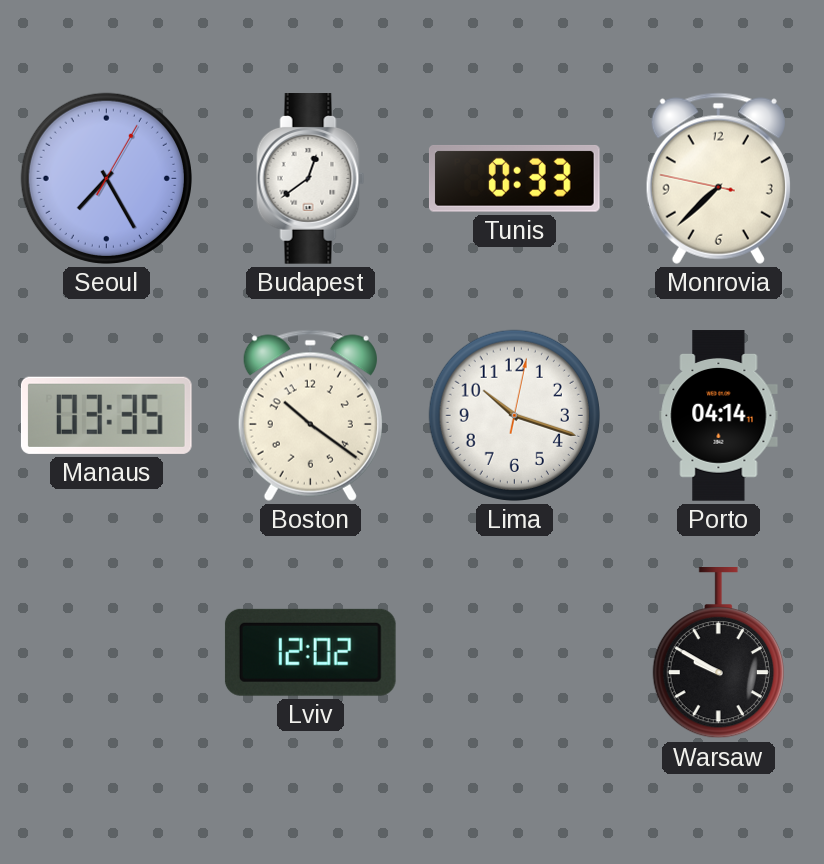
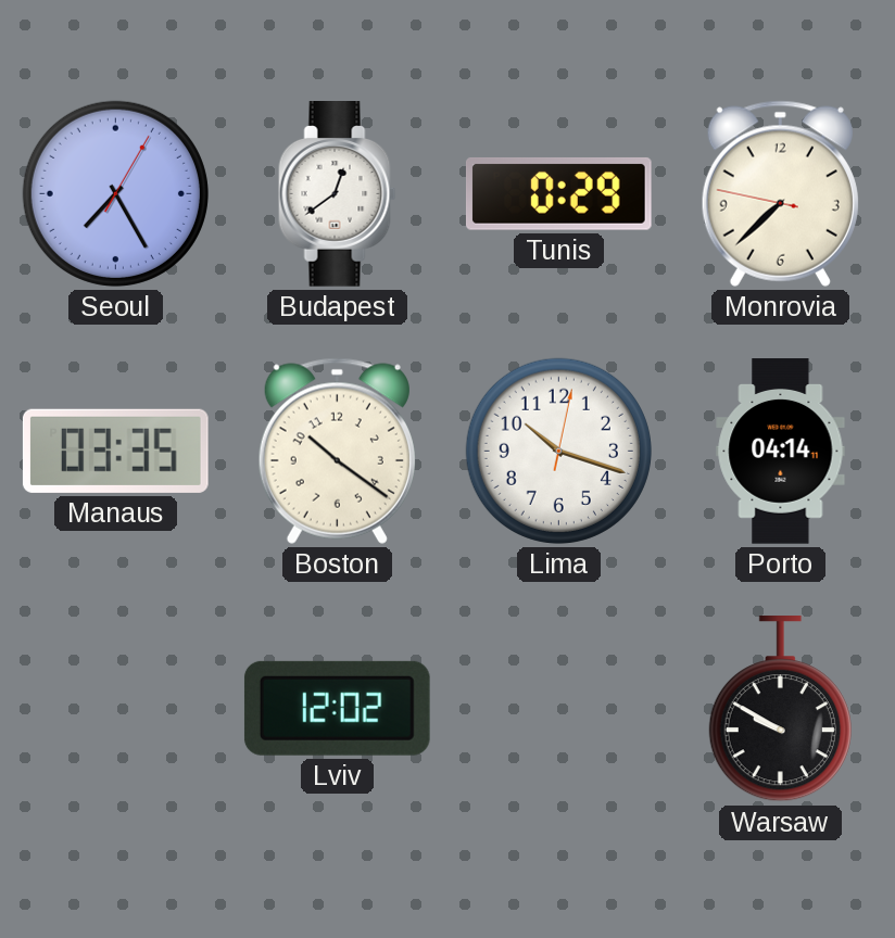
Tunis: 0:33 -> 0:29 (558, 193)
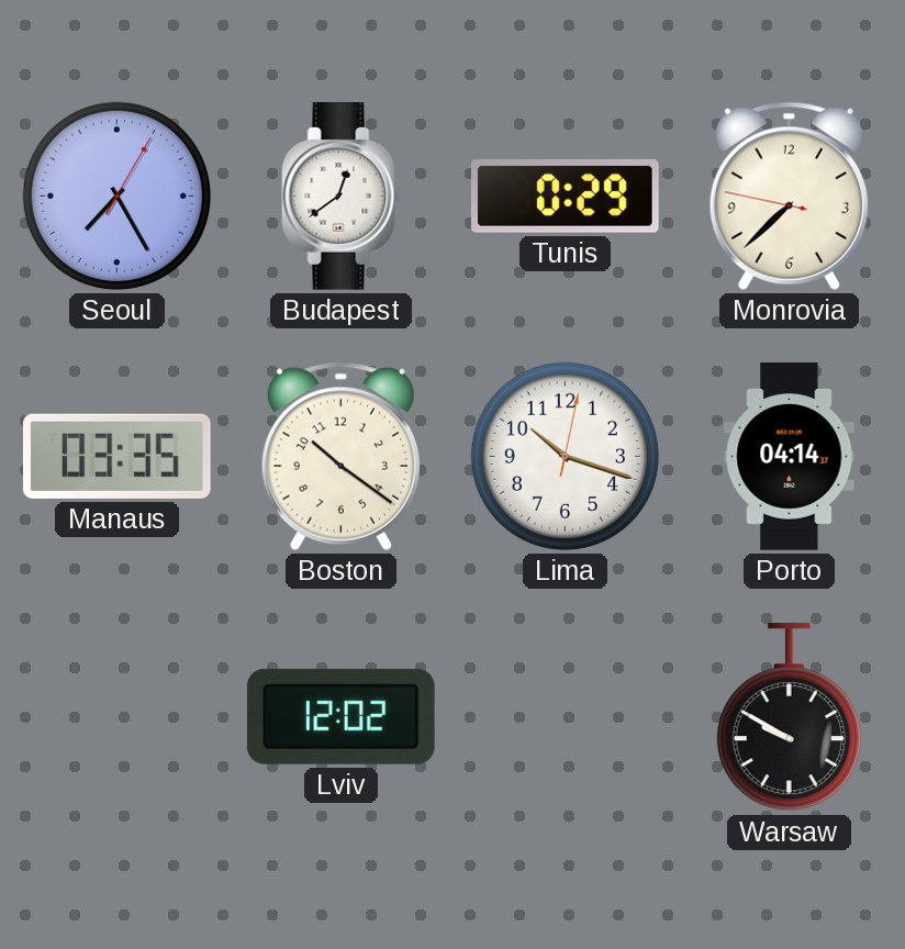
Porto: 04:14:11 -> 04:14:37 (790, 457)
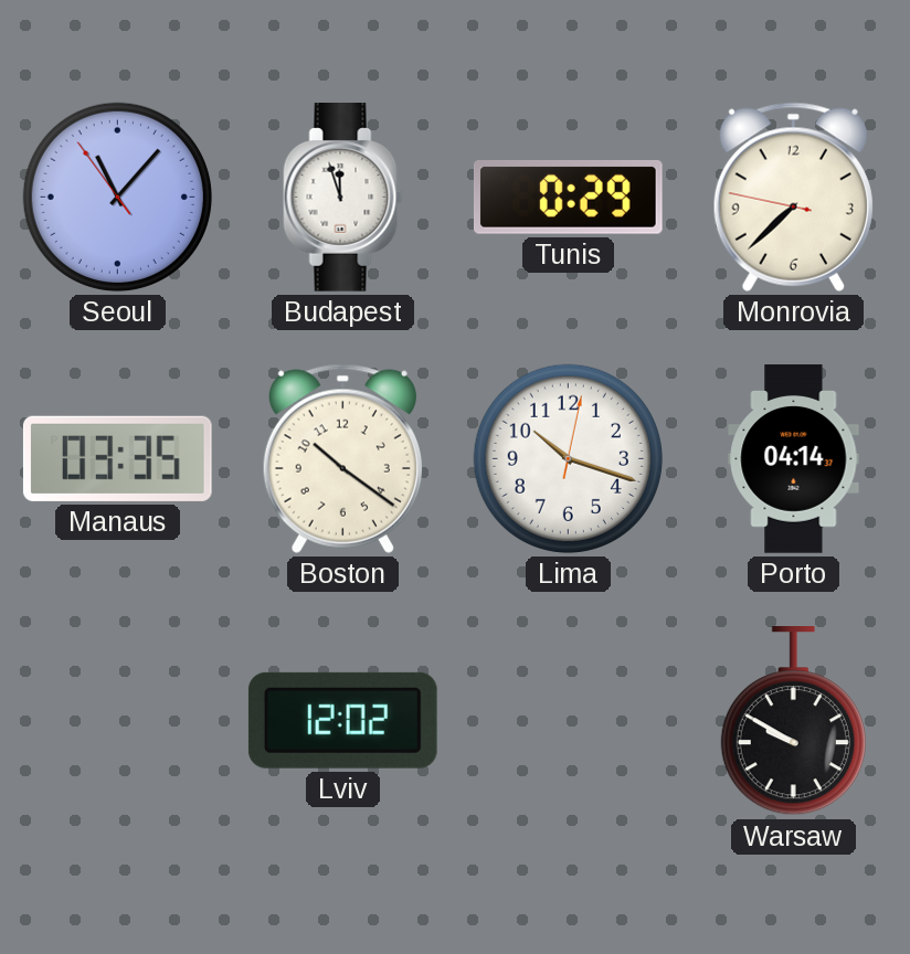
Seoul: 7:25 -> 11:06 (117, 197)
Budapest: 12:39 -> 11:57 (343, 198)
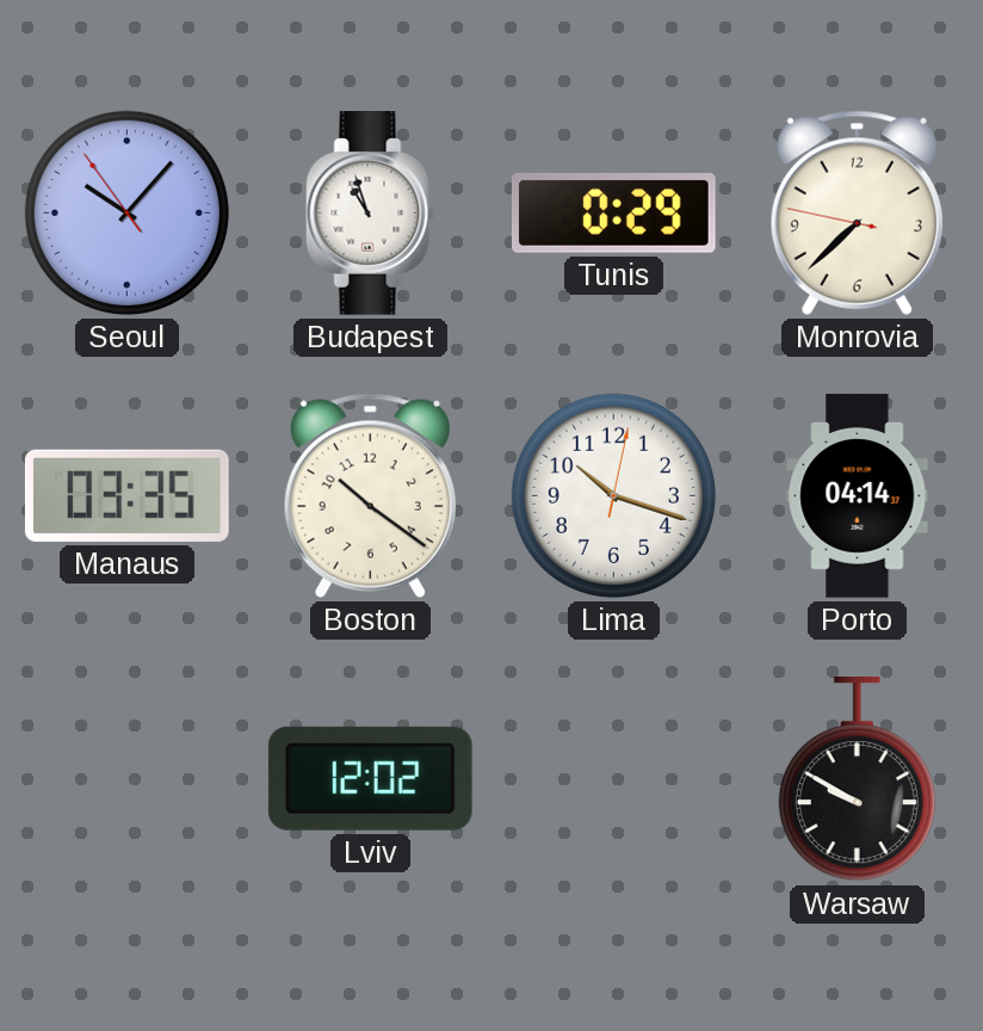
Seoul: 11:06 -> 10:06 (126, 212)
Budapest: 11:57 -> 10:57 (371, 214)
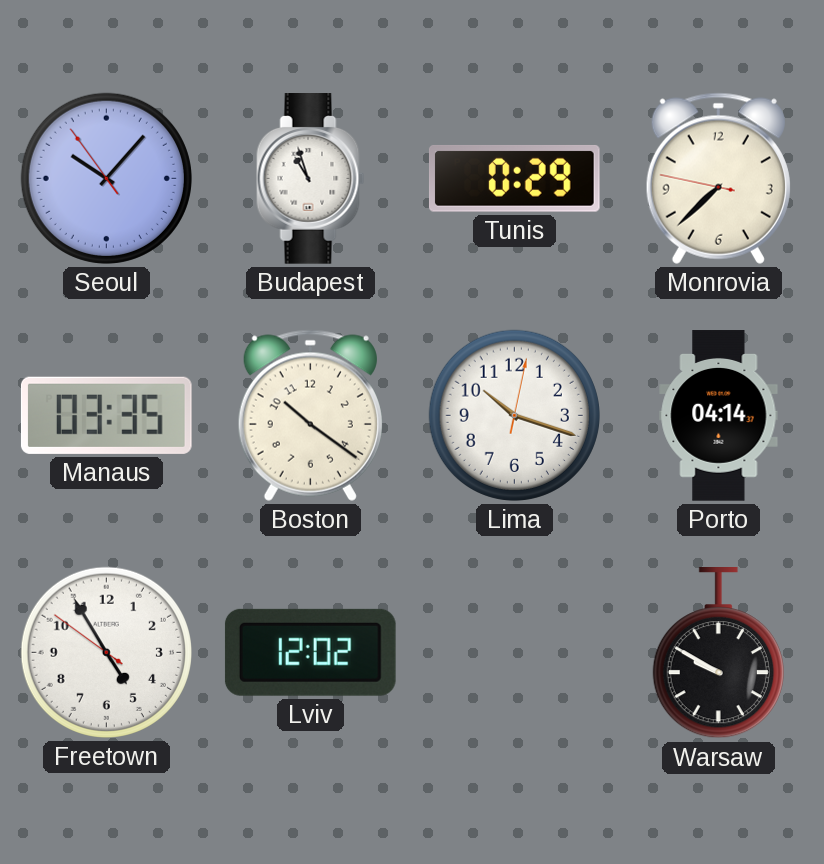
Freetown: none -> 4:54 (106, 652)
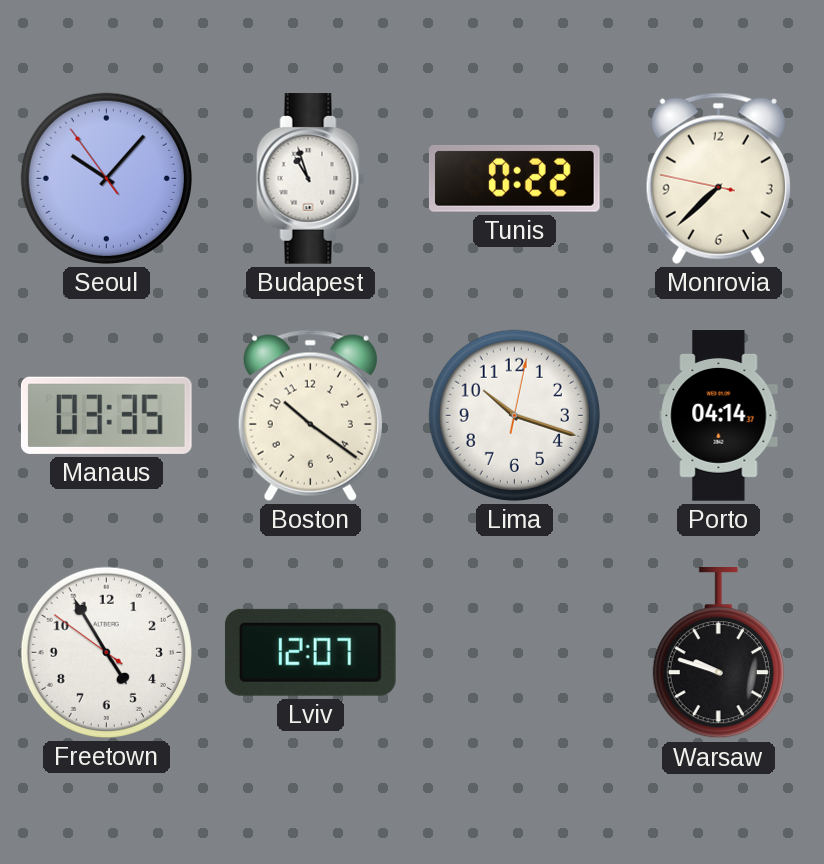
Tunis: 0:29 -> 0:22 (514, 178)
Lviv: 12:02 -> 12:07 (310, 652)
Warsaw: 9:50 -> 9:48 (718, 654)
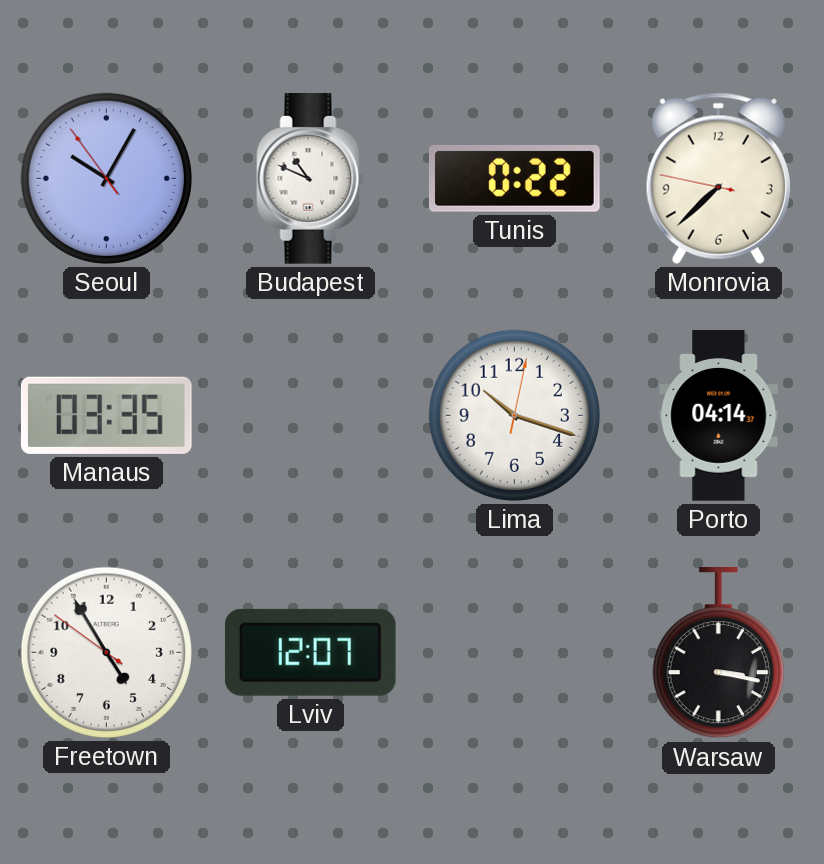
Seoul: 10:06 -> 10:04 (106, 178)
Budapest: 10:57 -> 10:49 (311, 179)
Boston: 10:21 -> none (310, 415)
Warsaw: 9:48 -> 3:17 (718, 654)
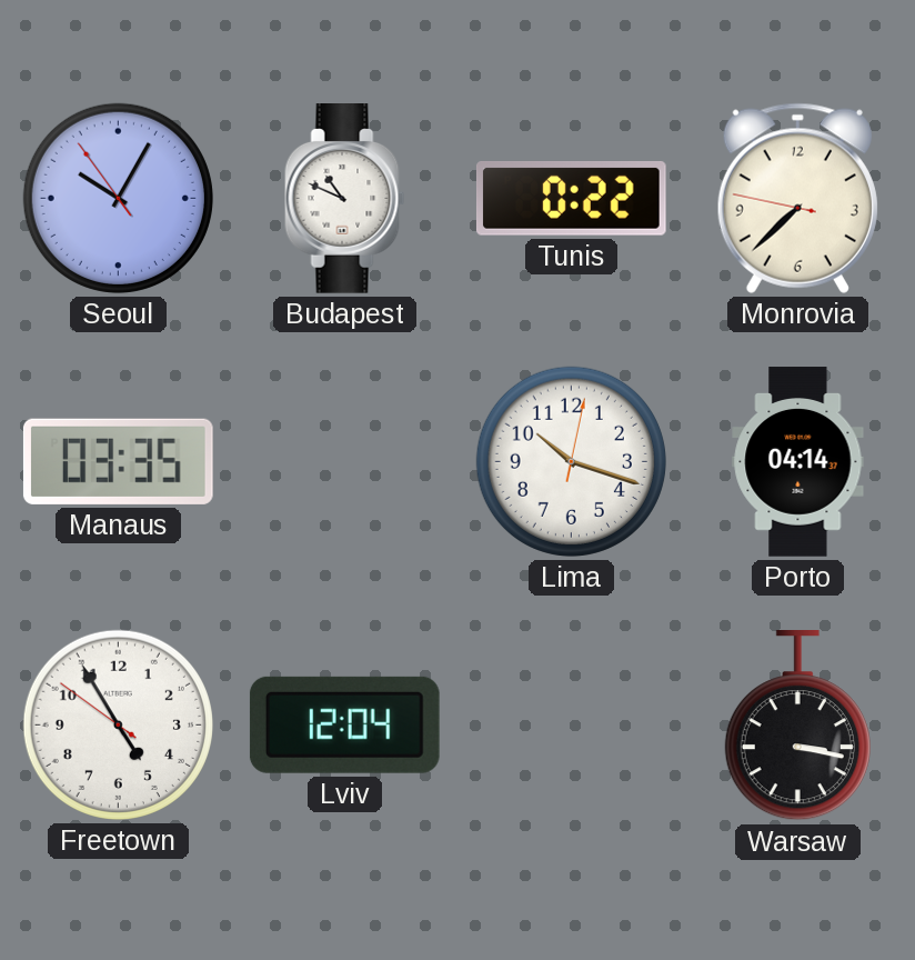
Lviv: 12:07 -> 12:04 (344, 724)
